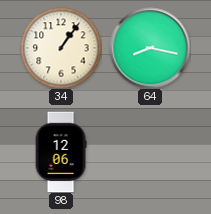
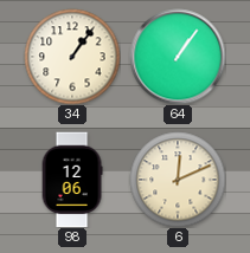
64: 8:17 -> 1:06 (178, 57)
6: none -> 12:11 (178, 180)
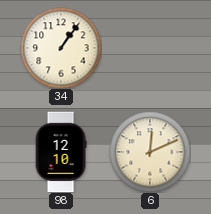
64: 1:06 -> none (178, 57)
98: 12:06 -> 12:10 (61, 152)
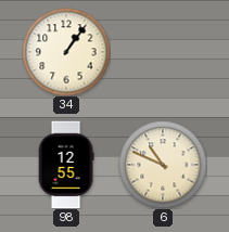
98: 12:10 -> 12:55 (66, 165)
6: 12:11 -> 10:49 (163, 165)
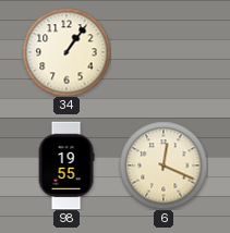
98: 12:55 -> 19:55 (66, 165)
6: 10:49 -> 12:19 (164, 165)
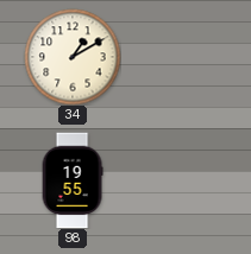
34: 1:06 -> 1:10 (73, 57)
6: 12:19 -> none (164, 165)
